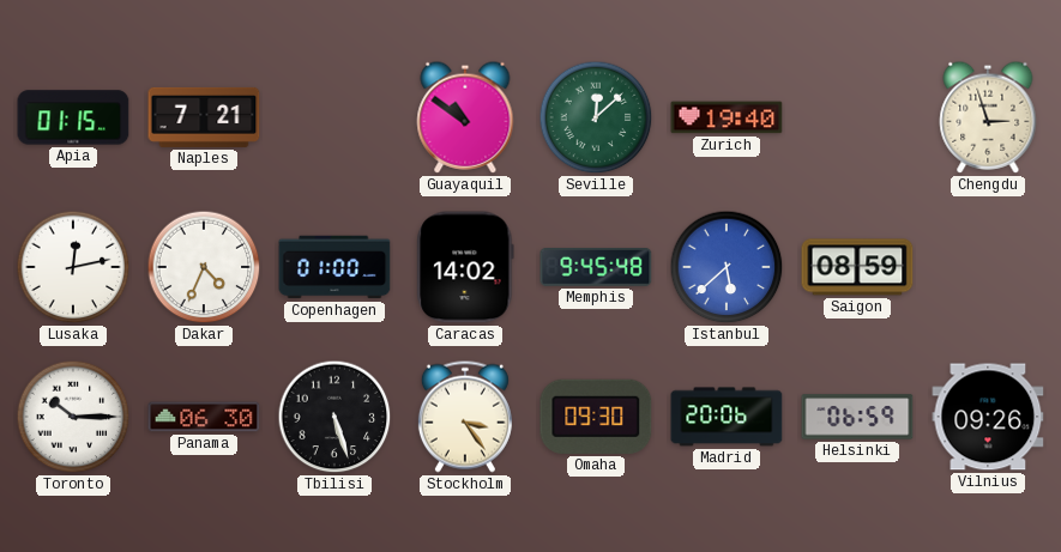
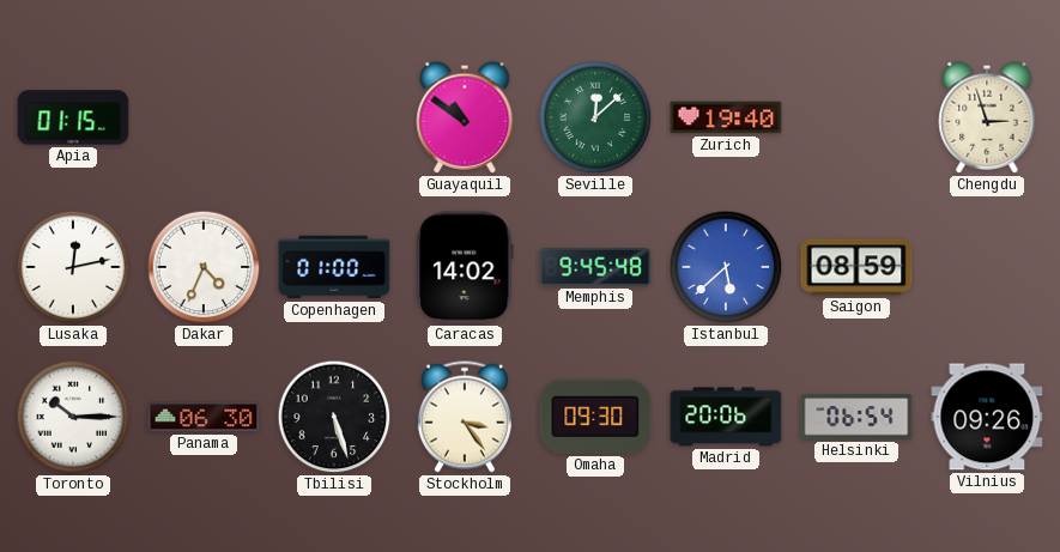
Naples: 7:21 -> none (204, 117)
Helsinki: 06:59 -> 06:54 (856, 417)
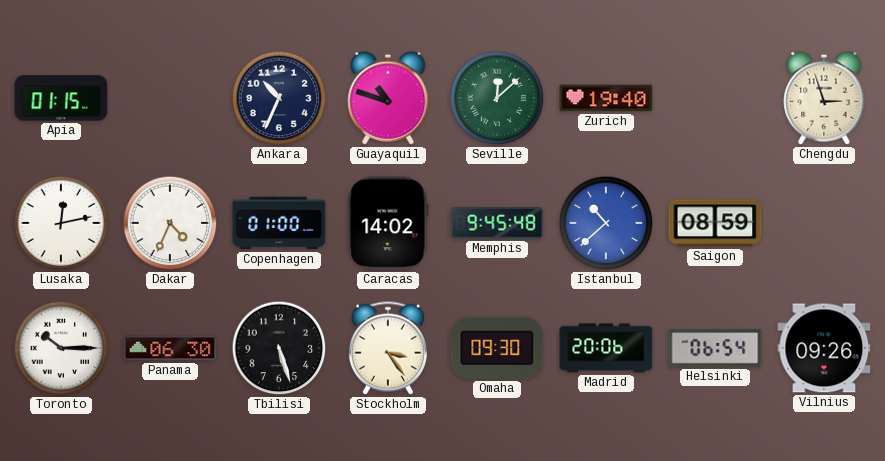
Ankara: none -> 10:34 (279, 98)
Guayaquil: 10:51 -> 10:48 (388, 98)
Istanbul: 5:38 -> 10:38 (606, 223)
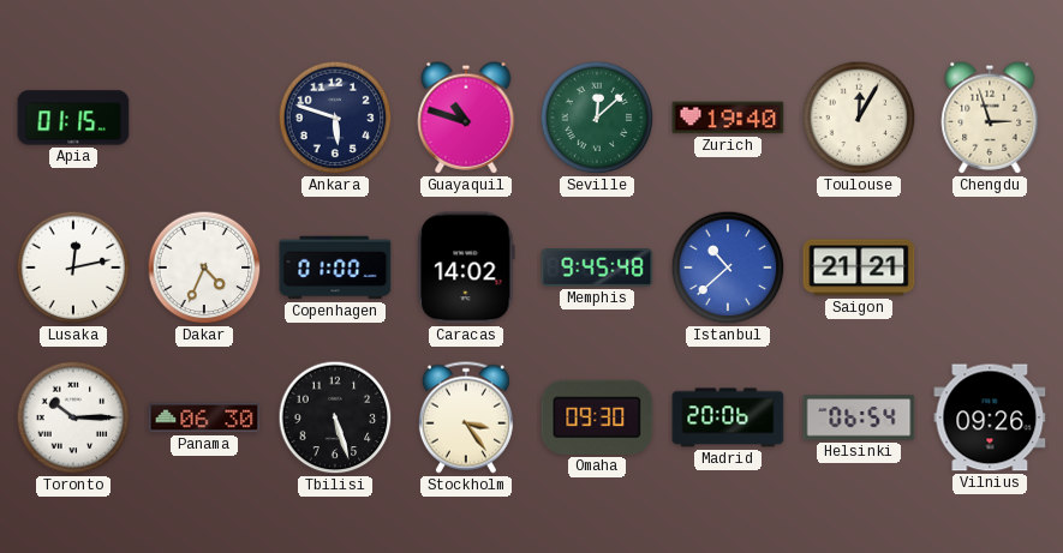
Ankara: 10:34 -> 5:48 (335, 118)
Toulouse: none -> 12:05 (859, 118)
Saigon: 08:59 -> 21:21 (859, 268)
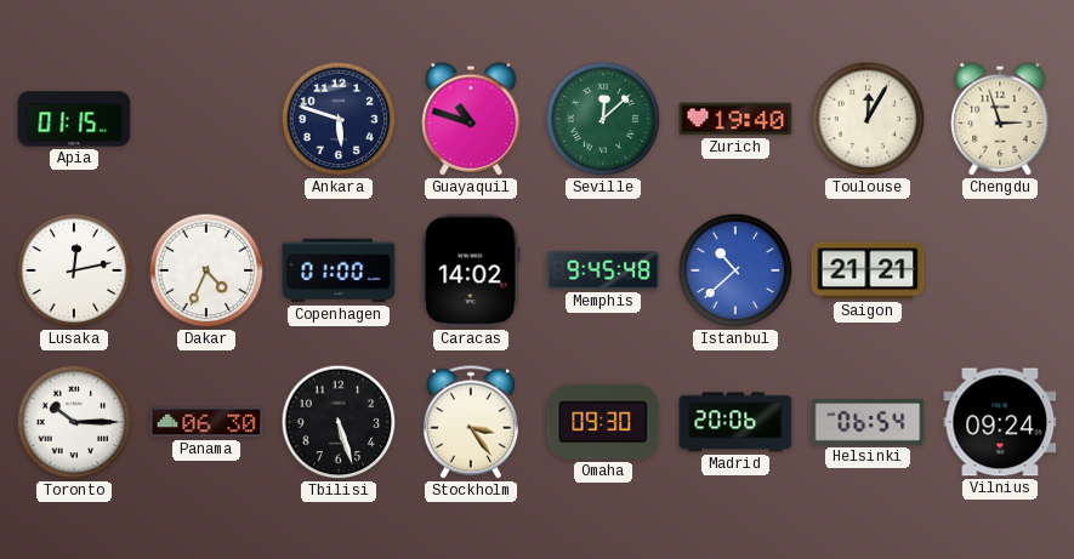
Vilnius: 09:26 -> 09:24 (1000, 422)
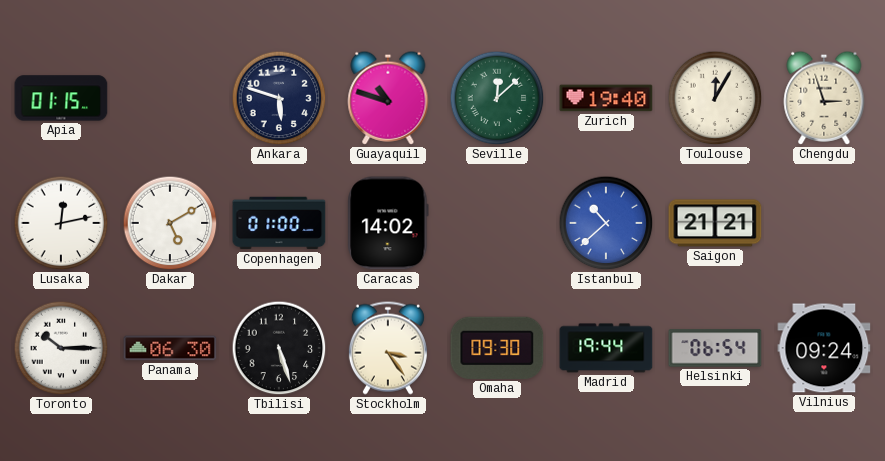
Dakar: 4:34 -> 5:10 (170, 223)
Memphis: 9:45 -> none (603, 272)
Madrid: 20:06 -> 19:44 (606, 348)
